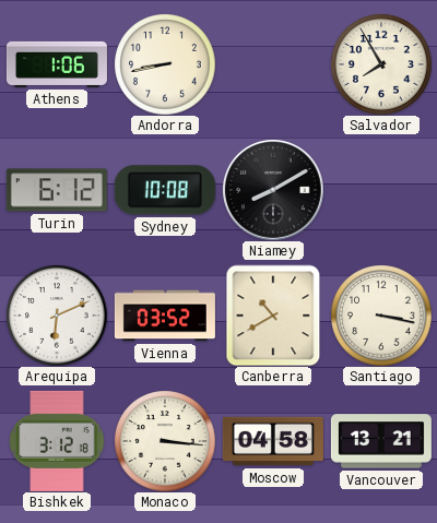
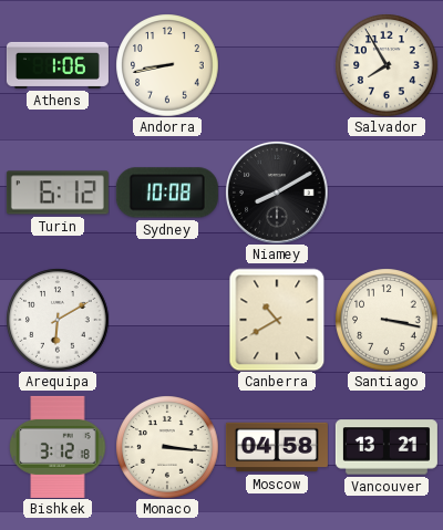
Arequipa: 6:11 -> 6:10 (58, 320)
Vienna: 03:52 -> none (165, 316)
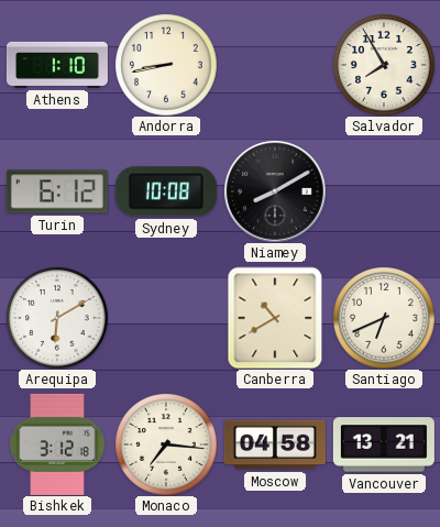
Athens: 1:06 -> 1:10 (57, 65)
Santiago: 3:17 -> 6:41 (384, 318)
Monaco: 3:16 -> 7:16 (166, 444)
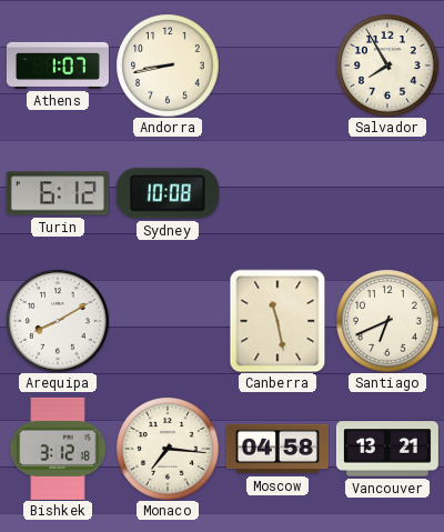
Athens: 1:10 -> 1:07 (58, 66)
Niamey: 8:10 -> none (275, 191)
Arequipa: 6:10 -> 8:10 (58, 321)
Canberra: 10:40 -> 11:28 (277, 321)
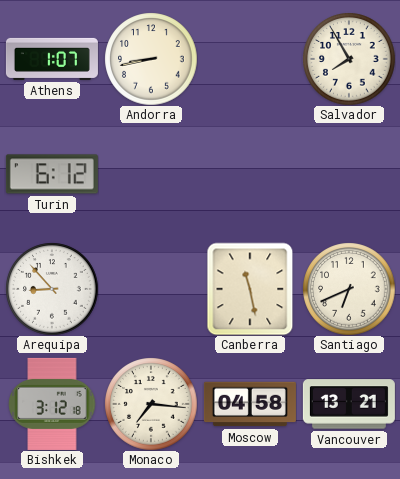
Sydney: 10:08 -> none (168, 193)
Arequipa: 8:10 -> 8:53 (52, 289)
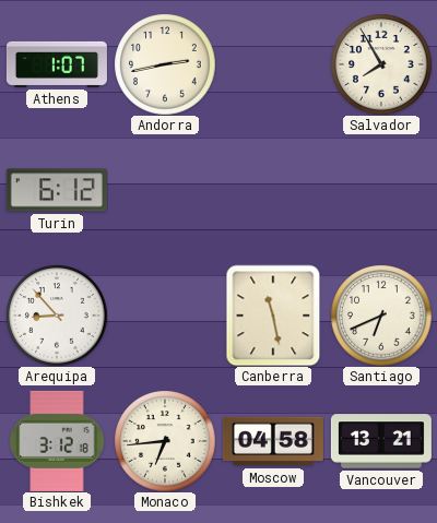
Andorra: 8:43 -> 2:43 (165, 64)
Monaco: 7:16 -> 6:44 (165, 441)
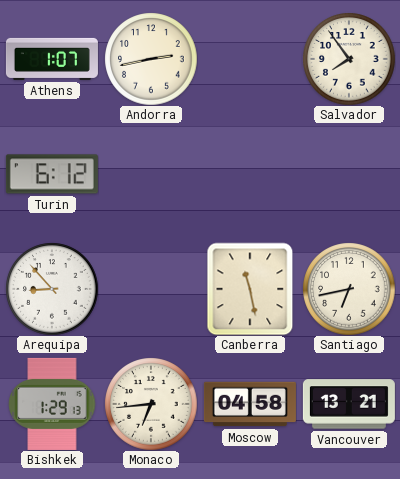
Salvador: 7:55 -> 7:54 (349, 59)
Santiago: 6:41 -> 6:43 (349, 289)
Bishkek: 3:12 -> 1:29 (52, 404)
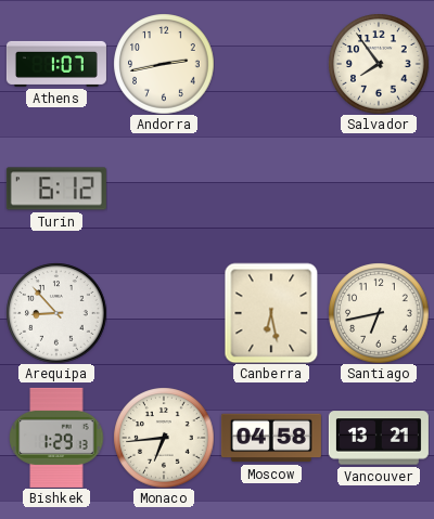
Canberra: 11:28 -> 6:28 (271, 313)
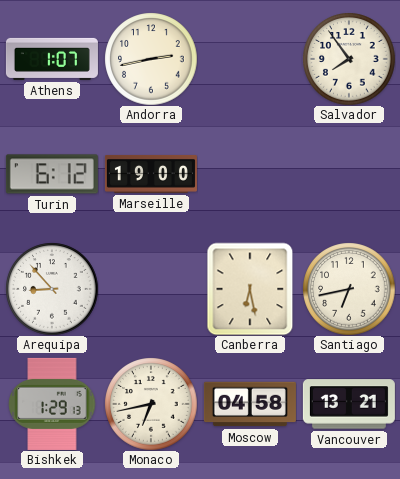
Marseille: none -> 19:00 (151, 174)
Monaco: 6:44 -> 6:43 (151, 404)
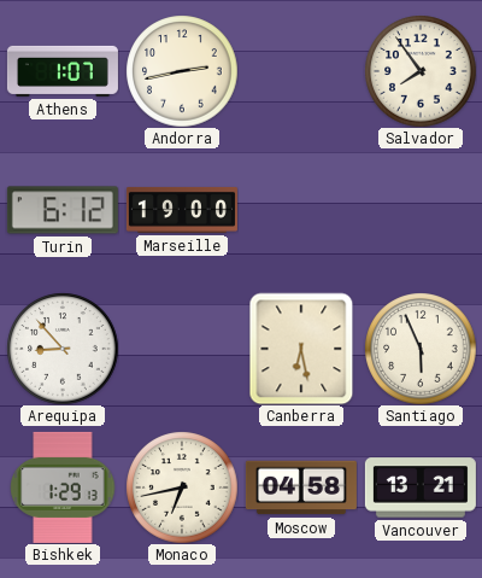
Santiago: 6:43 -> 5:56 (421, 349)
